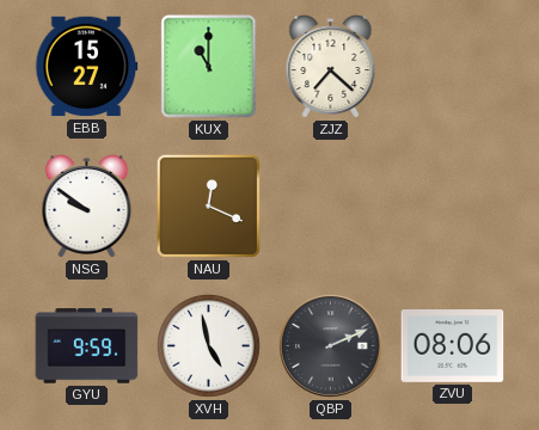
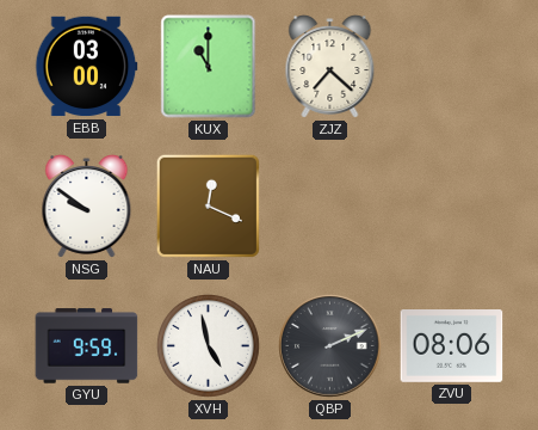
EBB: 15:27 -> 03:00 (87, 67)
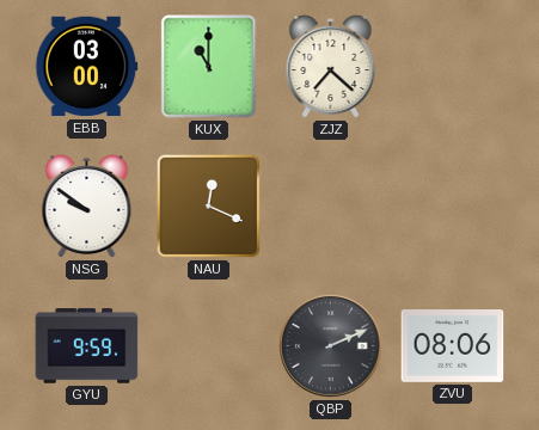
XVH: 4:58 -> none (209, 346)
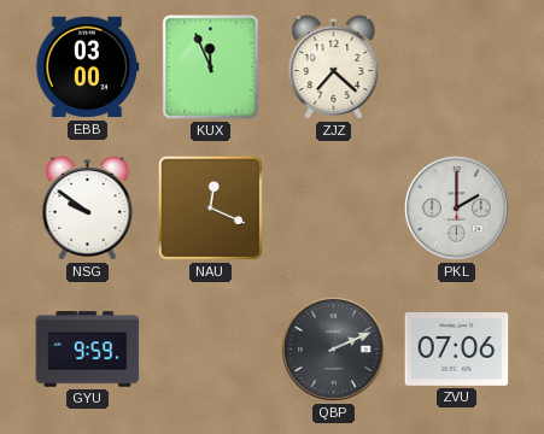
KUX: 11:00 -> 11:56 (211, 68)
PKL: none -> 2:00 (457, 209)
ZVU: 08:06 -> 07:06 (457, 350)
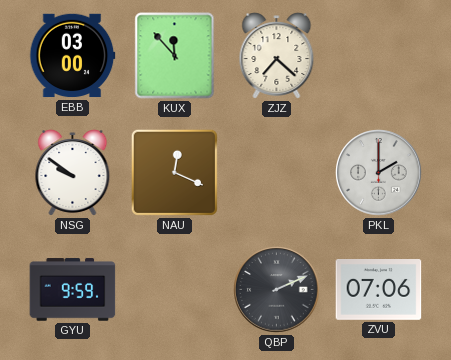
KUX: 11:56 -> 11:53 (175, 56)
